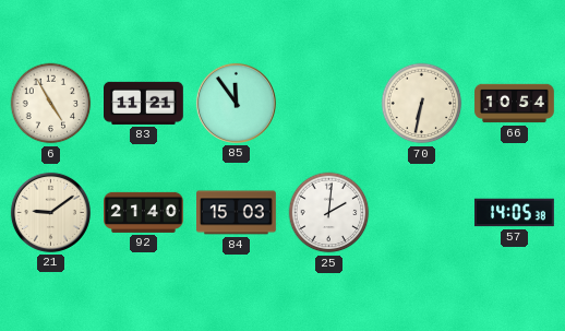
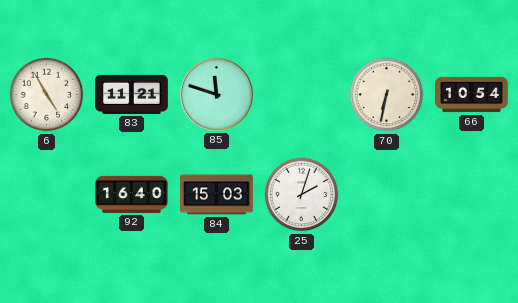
85: 11:54 -> 11:48 (216, 94)
21: 9:09 -> none (50, 212)
92: 21:40 -> 16:40 (132, 194)
25: 2:01 -> 2:03 (302, 195)
57: 14:05 -> none (515, 213)
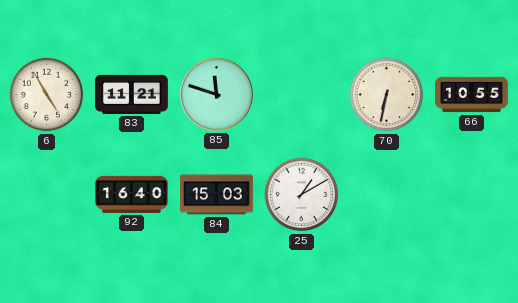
66: 10:54 -> 10:55 (472, 95)
25: 2:03 -> 1:10 (302, 195)
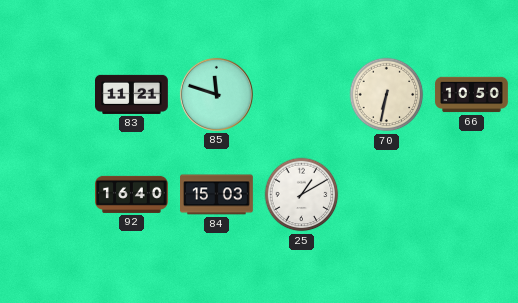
6: 4:55 -> none (47, 95)
66: 10:55 -> 10:50 (472, 95)
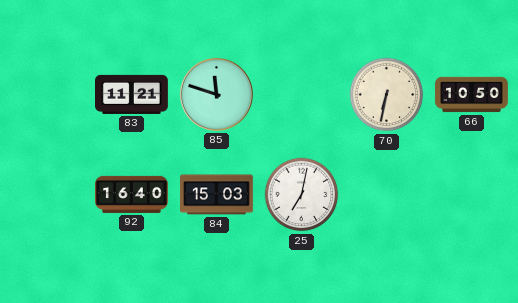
25: 1:10 -> 7:02 (302, 195)
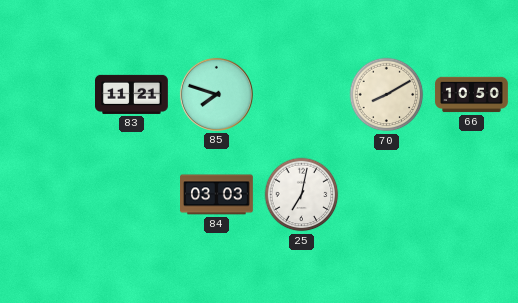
85: 11:48 -> 7:48 (216, 94)
70: 6:32 -> 8:10 (387, 95)
92: 16:40 -> none (132, 194)
84: 15:03 -> 03:03 (217, 195)
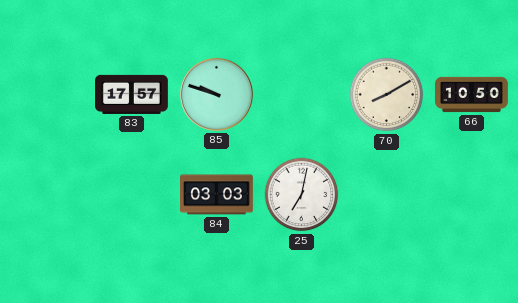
83: 11:21 -> 17:57 (132, 94)
85: 7:48 -> 9:48 (216, 94)
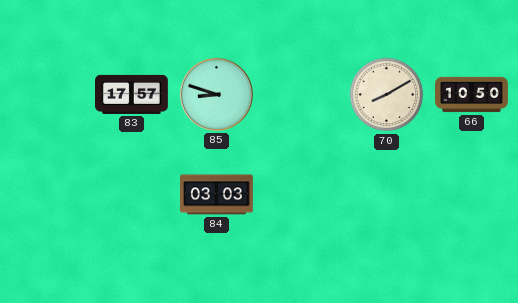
85: 9:48 -> 8:48 (216, 94)
25: 7:02 -> none (302, 195)
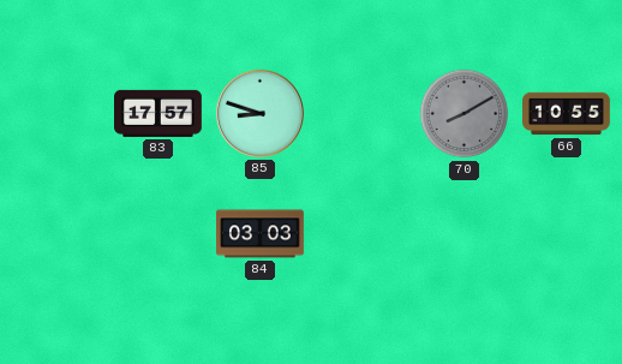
70 dial: cream -> grey (465, 114)
66: 10:50 -> 10:55 (567, 114)
